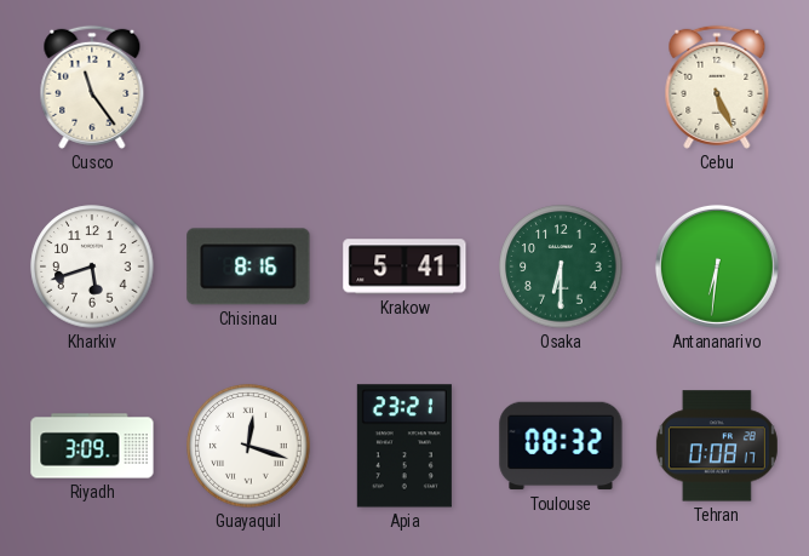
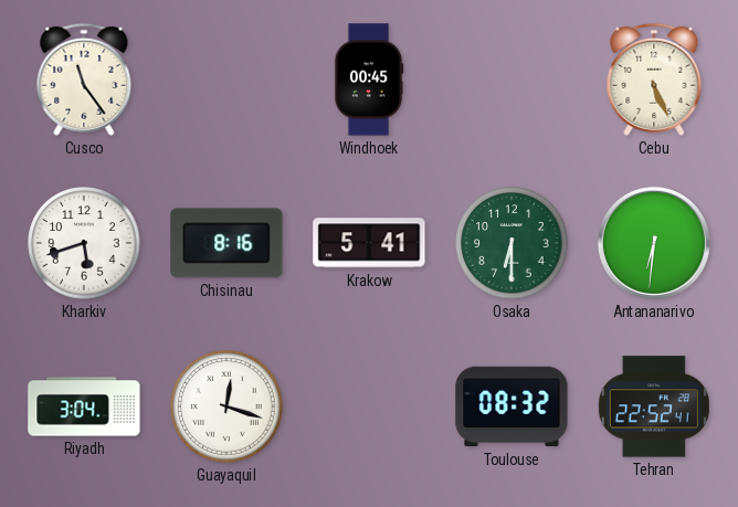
Windhoek: none -> 00:45 (369, 80)
Riyadh: 3:09 -> 3:04 (84, 406)
Apia: 23:21 -> none (404, 446)
Tehran: 0:08 -> 22:52 (654, 406)
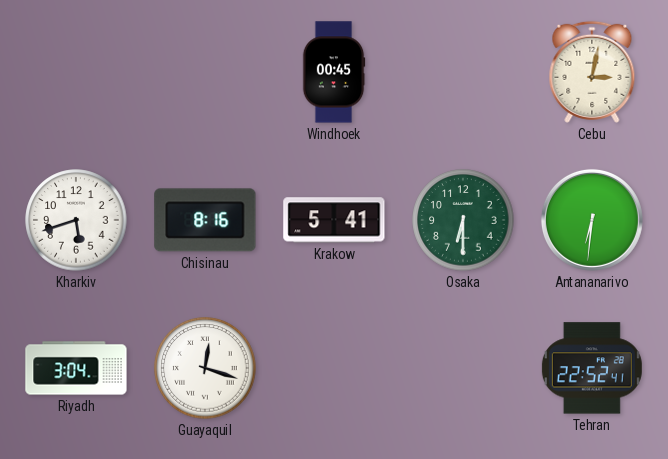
Cusco: 11:24 -> none (84, 80)
Cebu: 5:26 -> 3:02 (592, 72)
Toulouse: 08:32 -> none (512, 406)
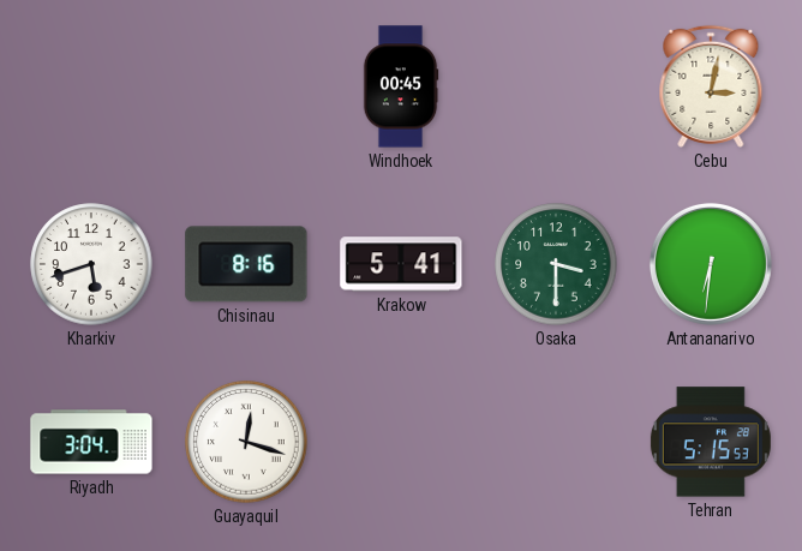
Osaka: 6:30 -> 3:30 (556, 264)
Tehran: 22:52 -> 5:15 (711, 442)
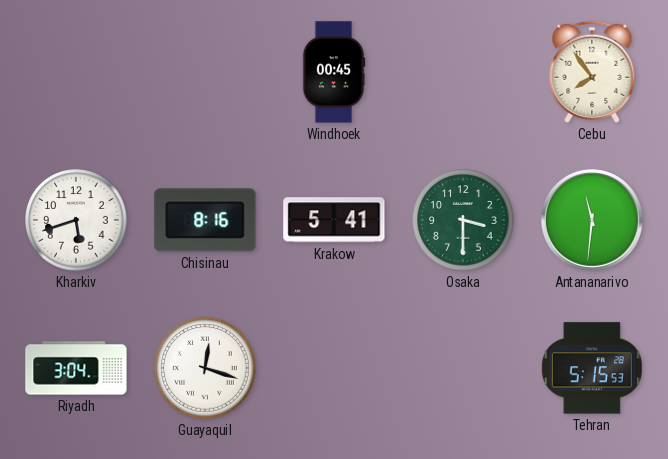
Cebu: 3:02 -> 7:54 (592, 72)
Antananarivo: 6:31 -> 11:31 (592, 220)
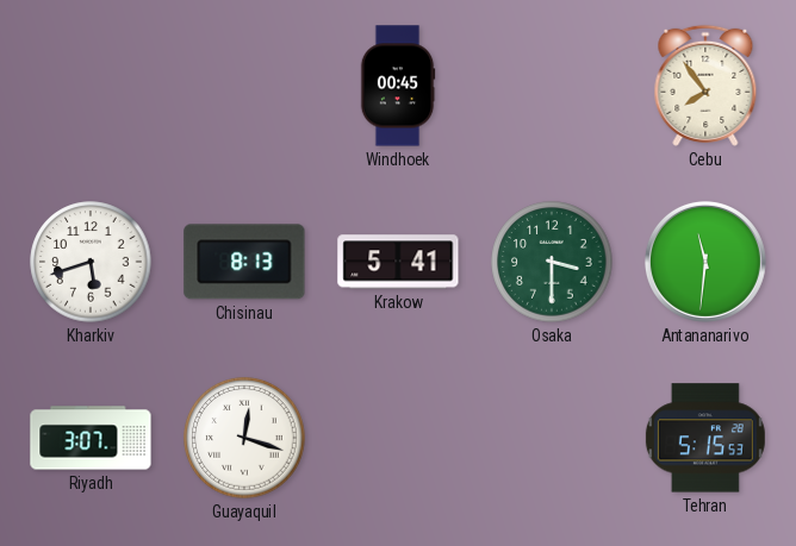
Chisinau: 8:16 -> 8:13 (244, 262)
Riyadh: 3:04 -> 3:07 (91, 438)
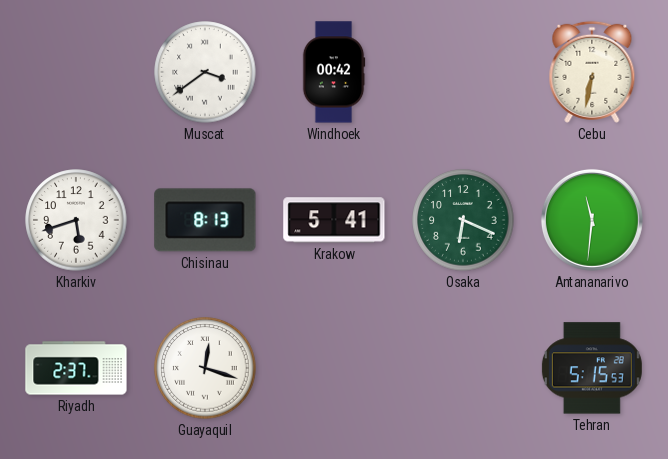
Muscat: none -> 3:39 (205, 72)
Windhoek: 00:45 -> 00:42 (334, 72)
Cebu: 7:54 -> 6:32 (592, 72)
Osaka: 3:30 -> 6:19 (463, 220)
Riyadh: 3:07 -> 2:37 (76, 368)
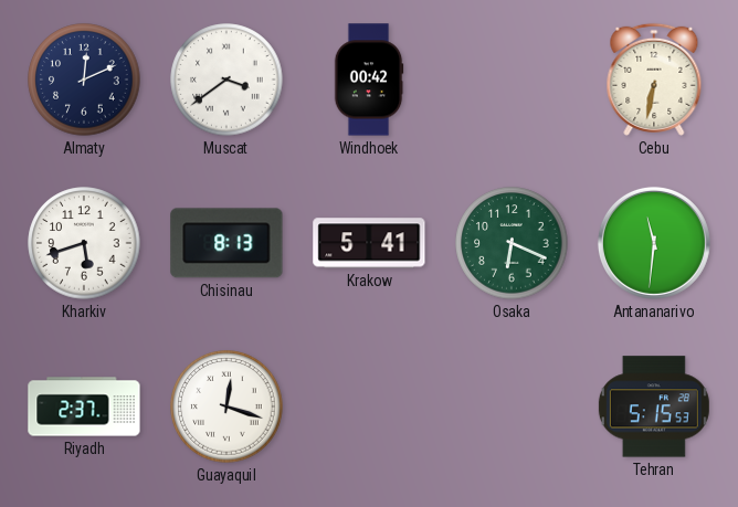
Almaty: none -> 12:11 (84, 80)
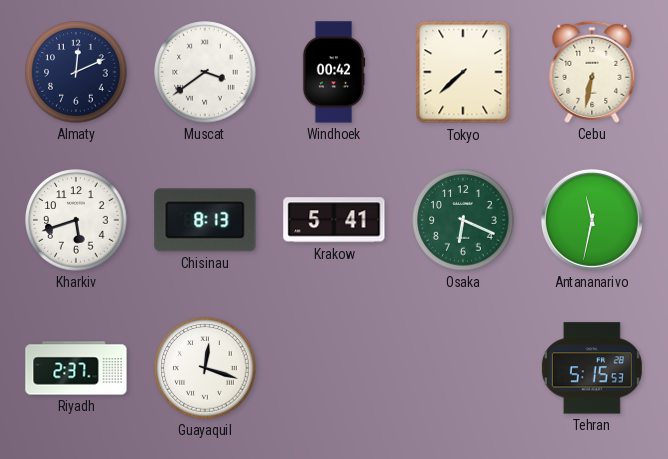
Tokyo: none -> 7:38 (463, 72)
Antananarivo: 11:31 -> 11:32 (592, 220)
